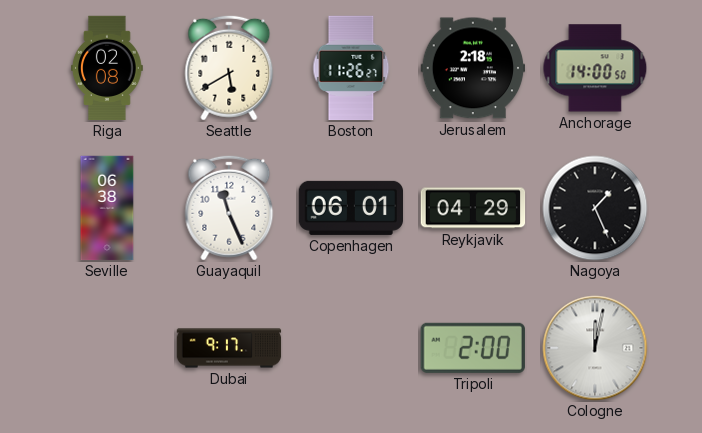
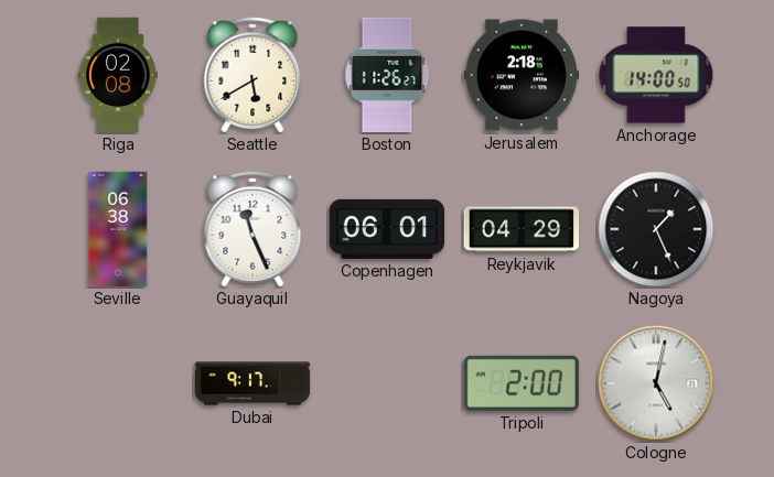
Cologne: 12:02 -> 5:02 (656, 383)
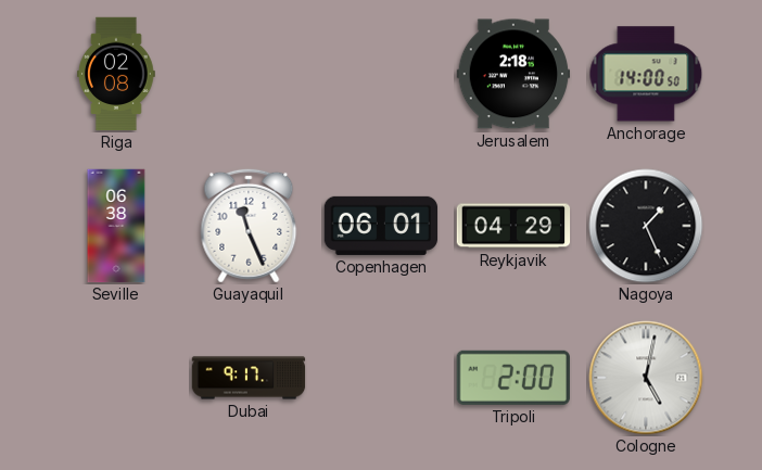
Seattle: 5:40 -> none (252, 75)
Boston: 11:26 -> none (387, 75)
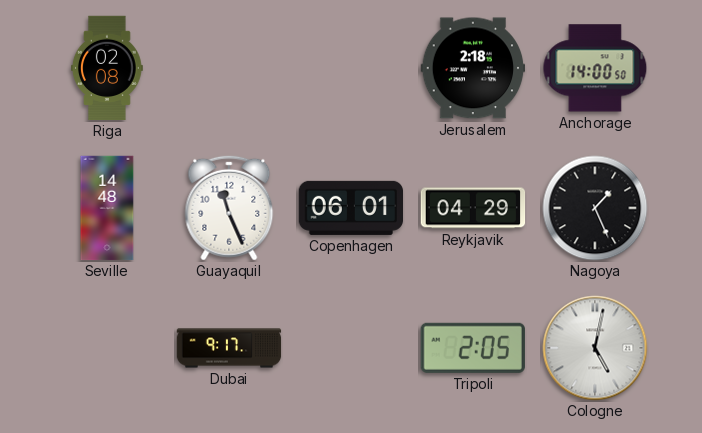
Seville: 06:38 -> 14:48 (107, 208)
Tripoli: 2:00 -> 2:05 (473, 348)
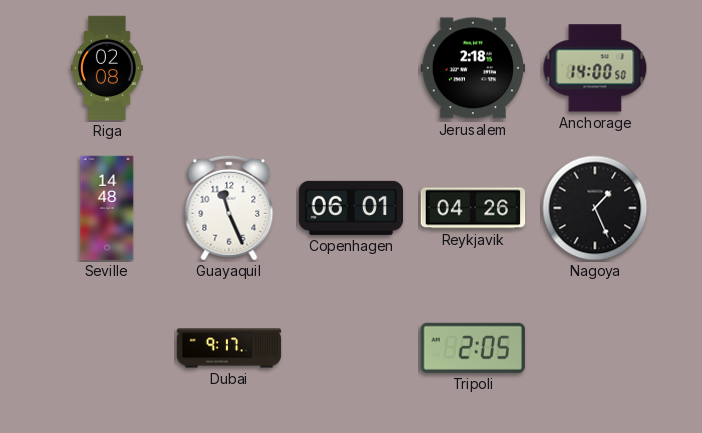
Reykjavik: 04:29 -> 04:26 (473, 208)
Cologne: 5:02 -> none (595, 348)
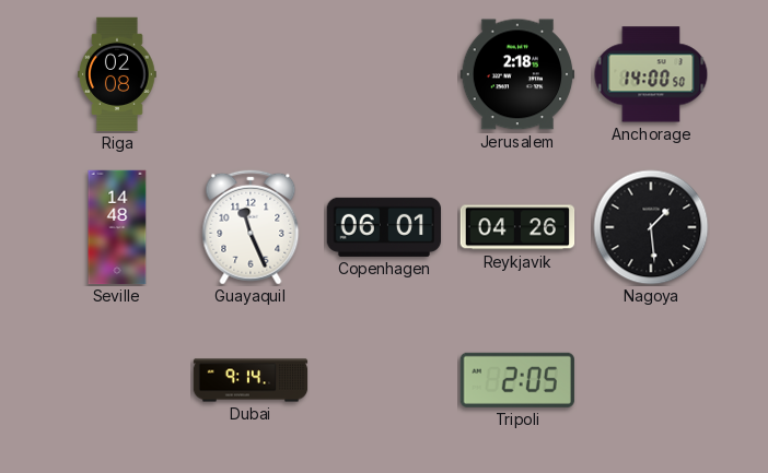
Nagoya: 1:26 -> 1:29 (651, 227)
Dubai: 9:17 -> 9:14 (251, 380)
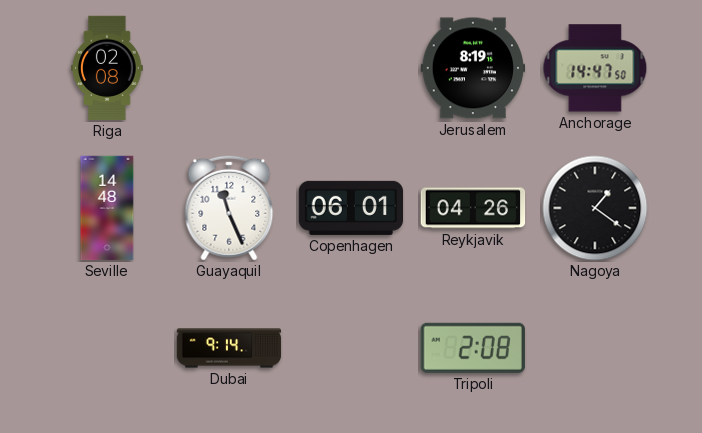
Jerusalem: 2:18 -> 8:19 (473, 68)
Anchorage: 14:00 -> 14:47 (595, 68)
Nagoya: 1:29 -> 1:21 (595, 208)
Tripoli: 2:05 -> 2:08 (473, 348)
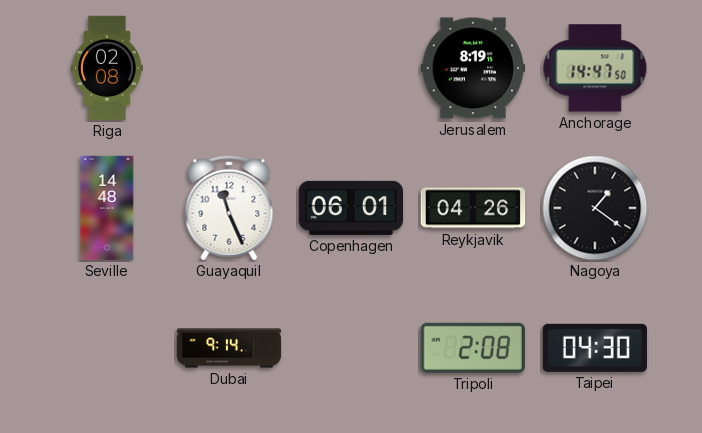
Taipei: none -> 04:30 (595, 348)
